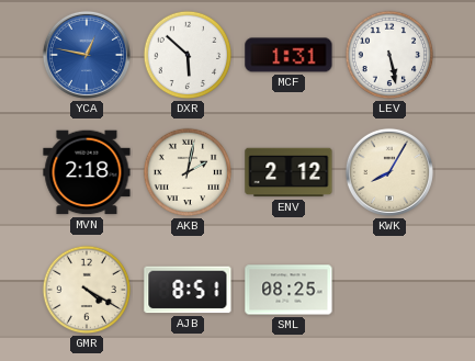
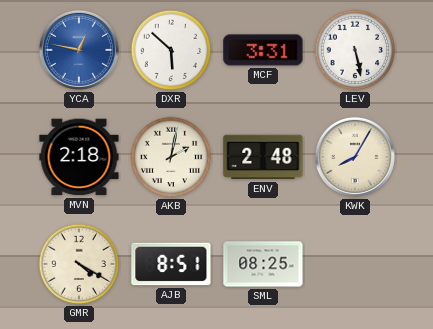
MCF: 1:31 -> 3:31 (263, 50)
ENV: 2:12 -> 2:48 (263, 157)
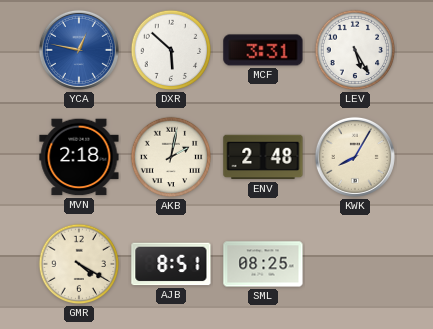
LEV: 5:28 -> 5:25 (355, 50)
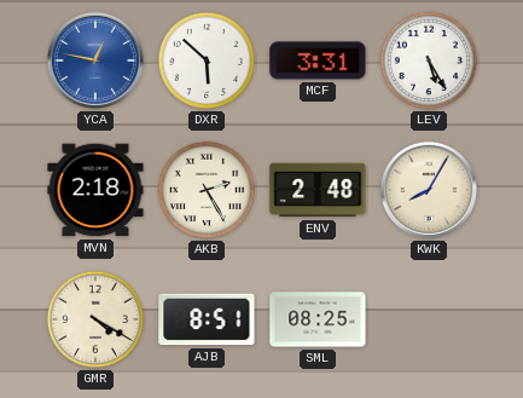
AKB: 2:02 -> 2:25 (207, 190)
